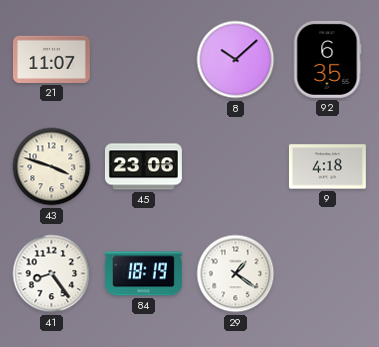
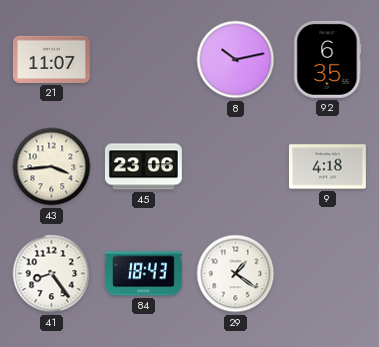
8: 10:08 -> 10:13 (236, 60)
43: 3:48 -> 3:44 (52, 167)
84: 18:19 -> 18:43 (143, 274)
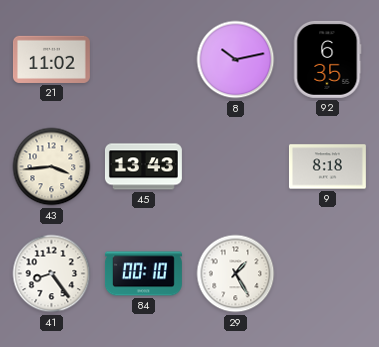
21: 11:07 -> 11:02 (51, 59)
45: 23:06 -> 13:43 (143, 167)
9: 4:18 -> 8:18 (327, 167)
84: 18:43 -> 00:10 (143, 274)
29: 1:21 -> 1:25 (236, 274)
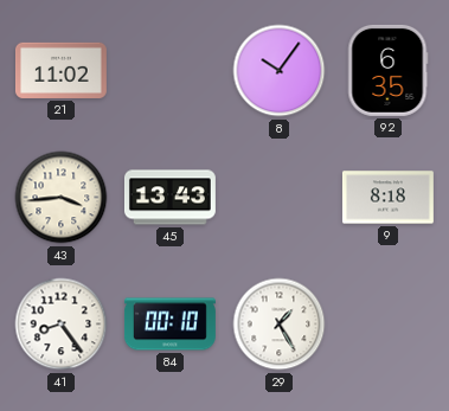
8: 10:13 -> 10:06 (280, 71)
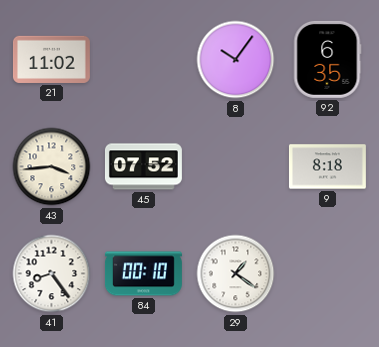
45: 13:43 -> 07:52 (143, 167)
29: 1:25 -> 1:21 (236, 274)
